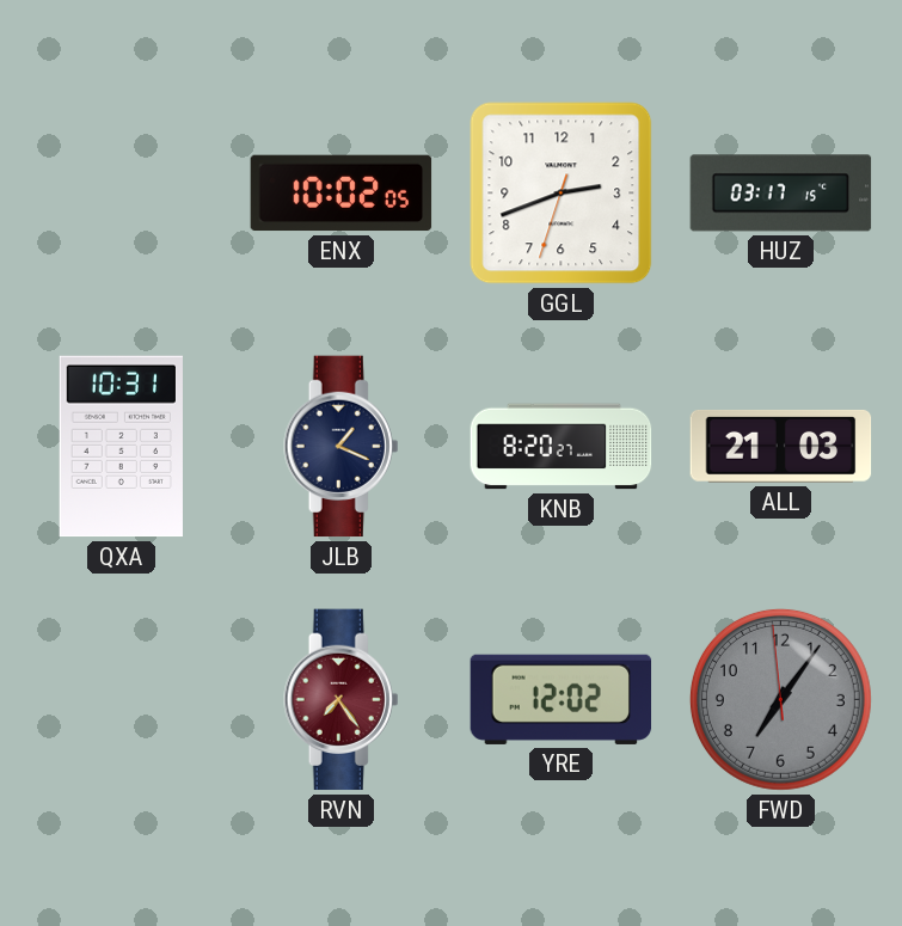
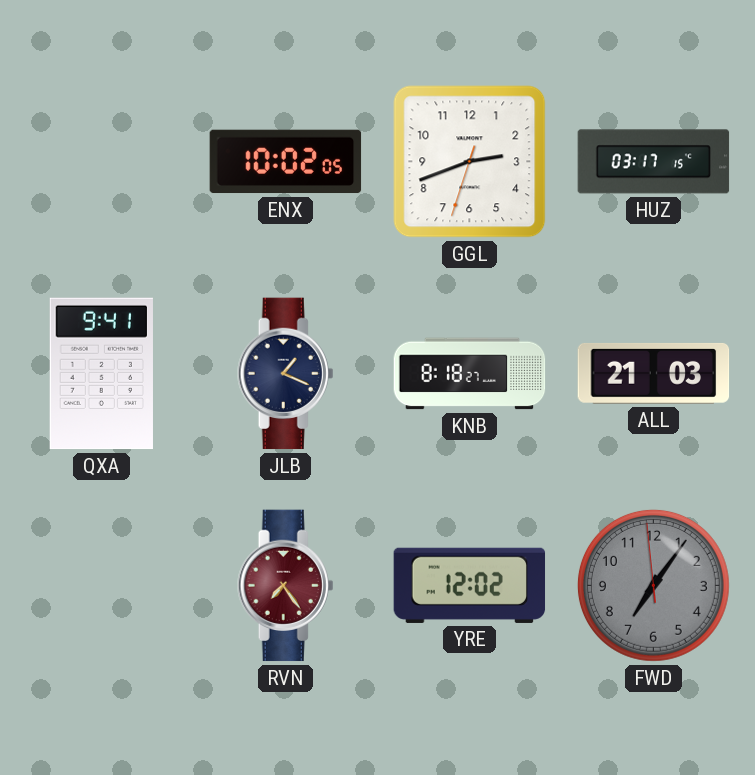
QXA: 10:31 -> 9:41 (101, 374)
KNB: 8:20 -> 8:18 (470, 374)
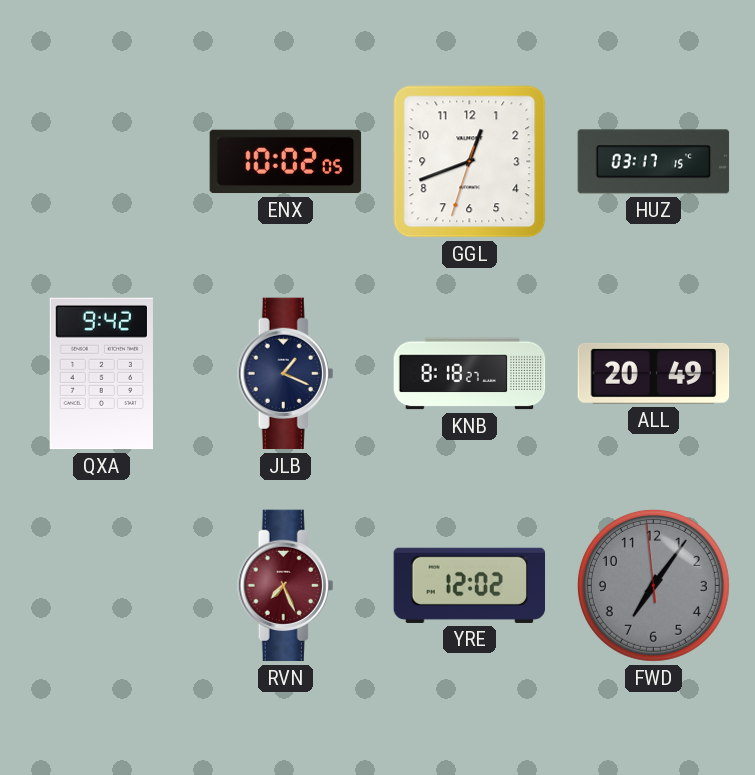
GGL: 2:41 -> 12:41 (470, 162)
QXA: 9:41 -> 9:42 (101, 374)
ALL: 21:03 -> 20:49 (654, 373)
RVN: 7:24 -> 7:26 (286, 586)
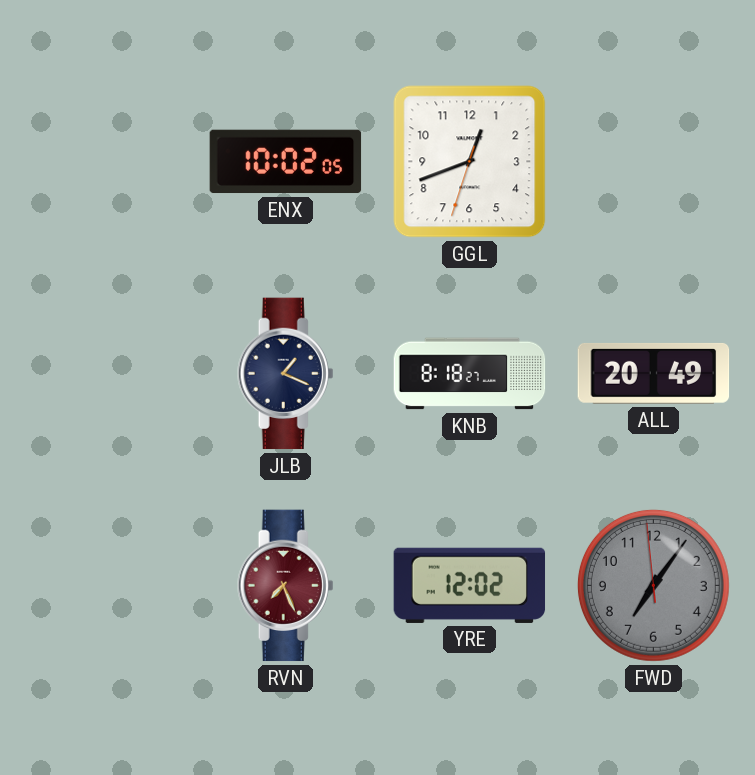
HUZ: 03:17 -> none (654, 162)
QXA: 9:42 -> none (101, 374)
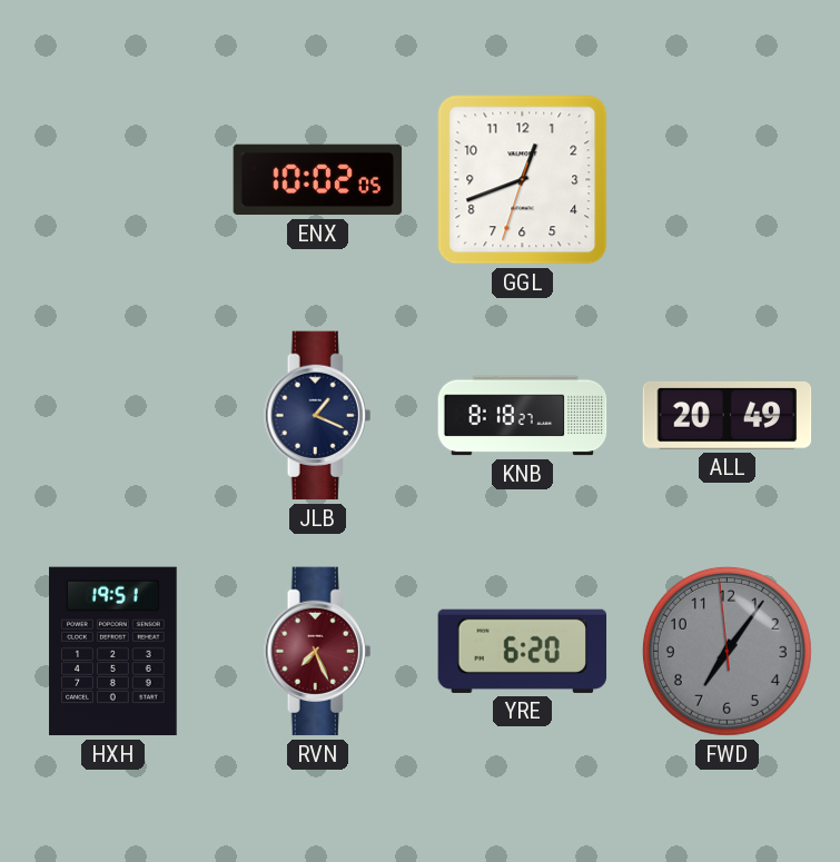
HXH: none -> 19:51 (113, 652)
YRE: 12:02 -> 6:20 (523, 651)
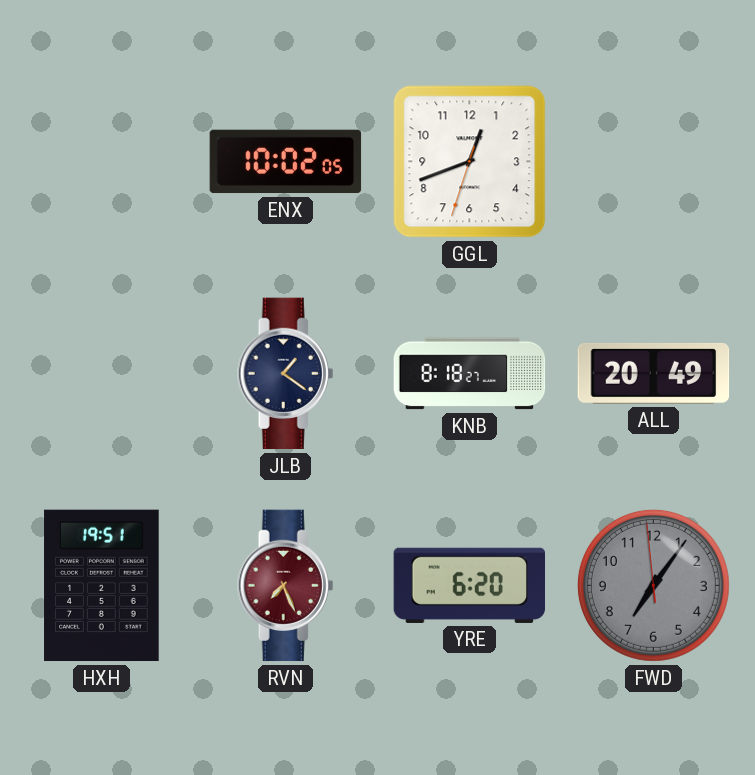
JLB: 1:19 -> 1:21 (286, 374)
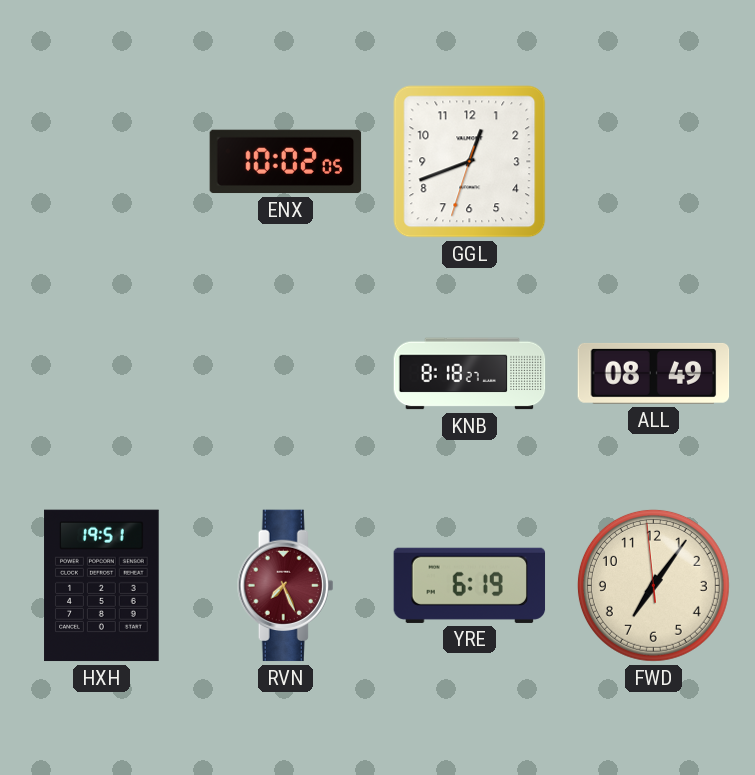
JLB: 1:21 -> none (286, 374)
ALL: 20:49 -> 08:49 (654, 373)
YRE: 6:20 -> 6:19 (470, 585)
FWD dial: grey -> cream (653, 585)
